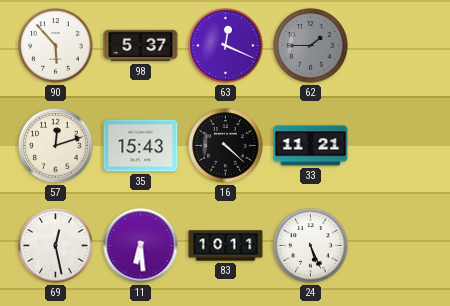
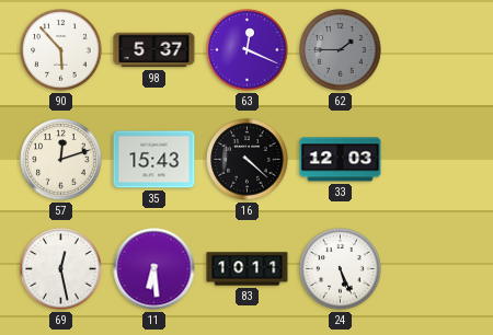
33: 11:21 -> 12:03 (341, 160)
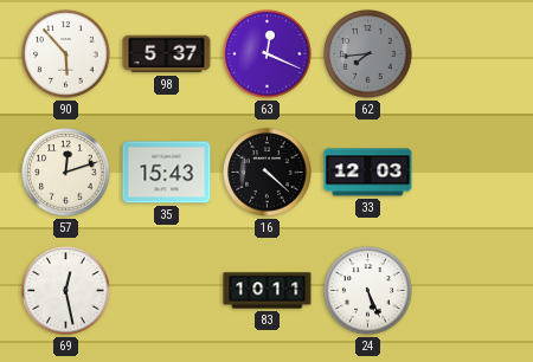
62: 1:45 -> 7:44 (368, 54)
11: 6:29 -> none (154, 269)
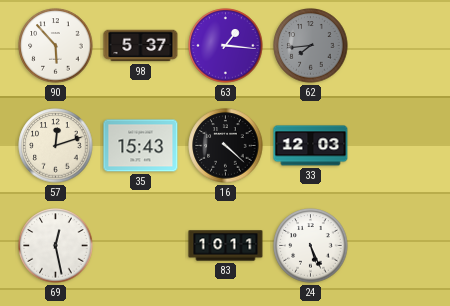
63: 12:19 -> 1:16 (226, 46)
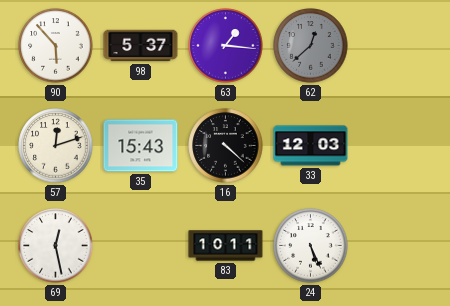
62: 7:44 -> 12:38 (311, 46)
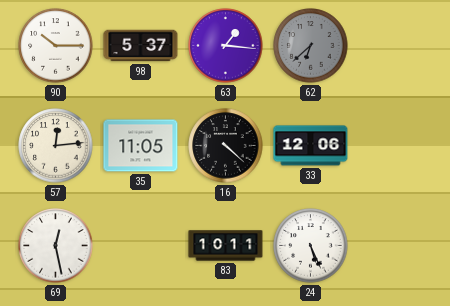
90: 5:53 -> 10:15 (56, 46)
62: 12:38 -> 6:38 (311, 46)
57: 12:12 -> 12:14 (56, 146)
35: 15:43 -> 11:05 (141, 146)
33: 12:03 -> 12:06 (311, 146)
